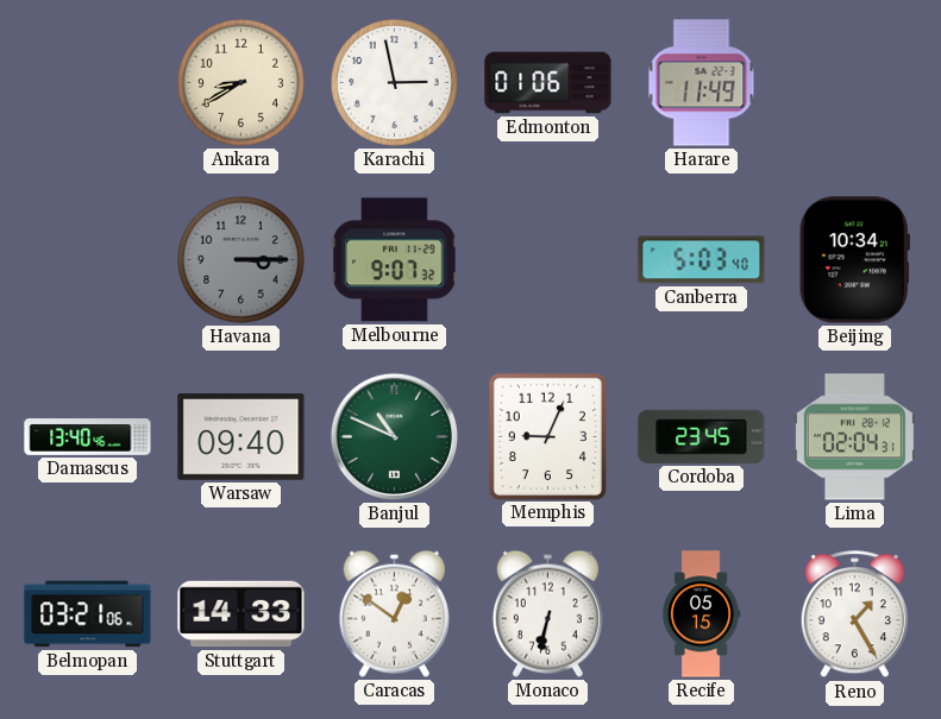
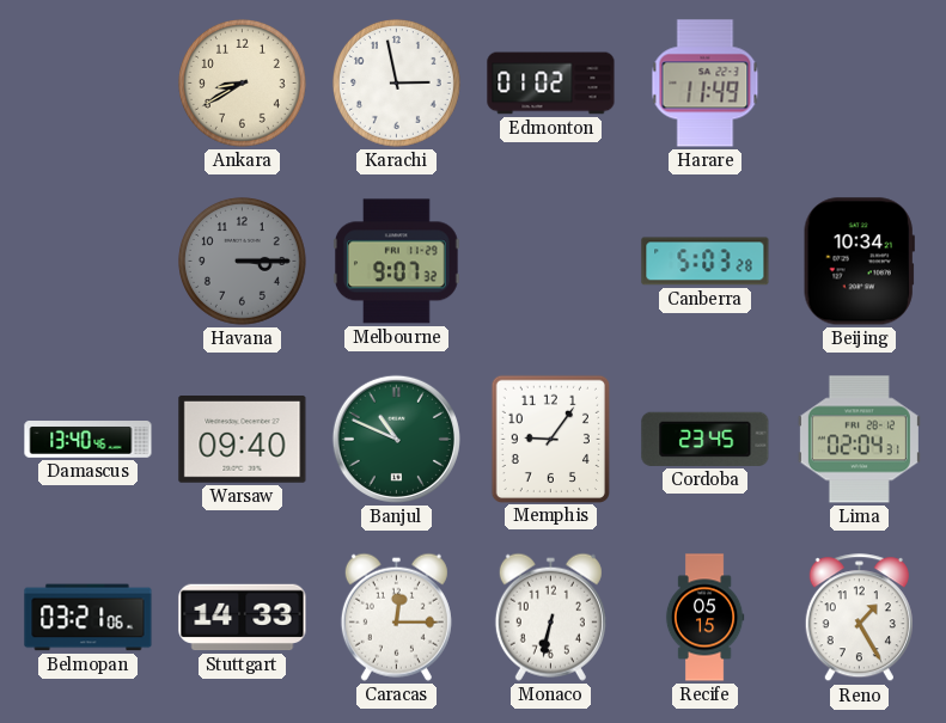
Edmonton: 01:06 -> 01:02 (551, 84)
Canberra: 5:03:40 -> 5:03:28 (706, 262)
Memphis: 9:04 -> 9:06 (550, 439)
Caracas: 12:51 -> 12:15 (396, 617)
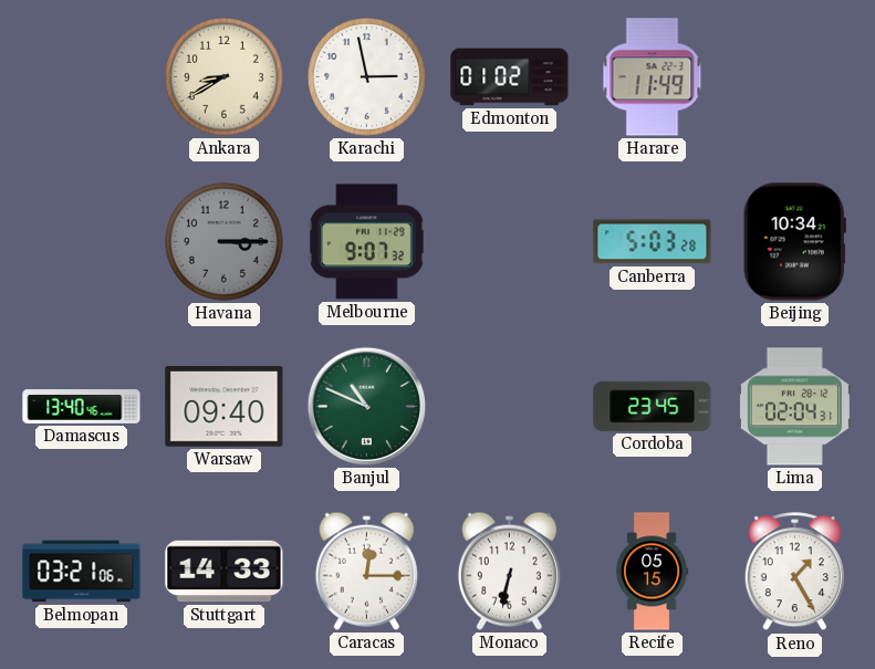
Memphis: 9:06 -> none (550, 439)
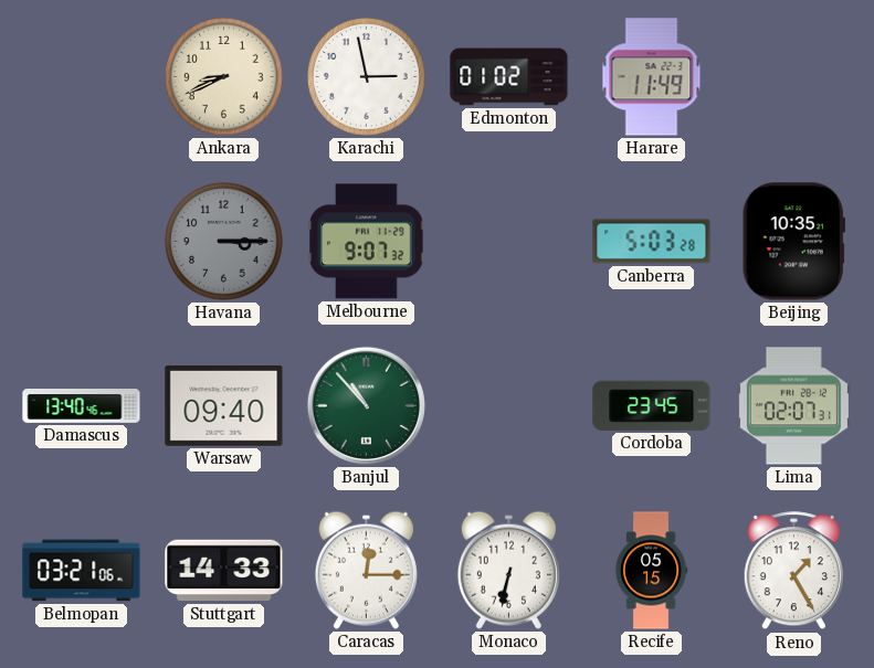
Ankara: 8:40 -> 8:41 (224, 77)
Beijing: 10:34 -> 10:35 (793, 242)
Banjul: 10:49 -> 10:53 (366, 405)
Lima: 02:04 -> 02:07 (793, 406)
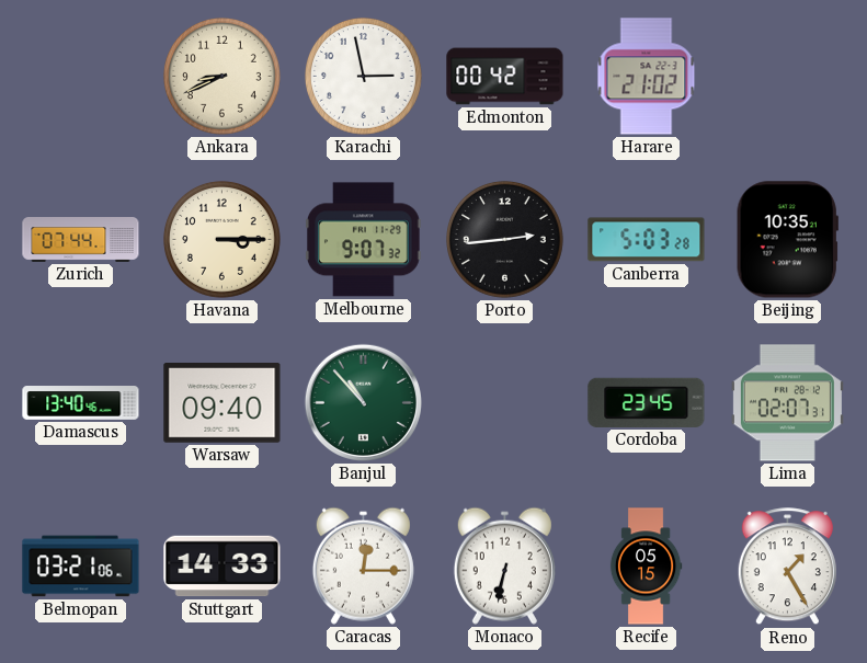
Edmonton: 01:02 -> 00:42 (505, 77)
Harare: 11:49 -> 21:02 (647, 77)
Zurich: none -> 07:44 (81, 240)
Havana dial: grey -> cream (223, 240)
Porto: none -> 2:44 (505, 240)
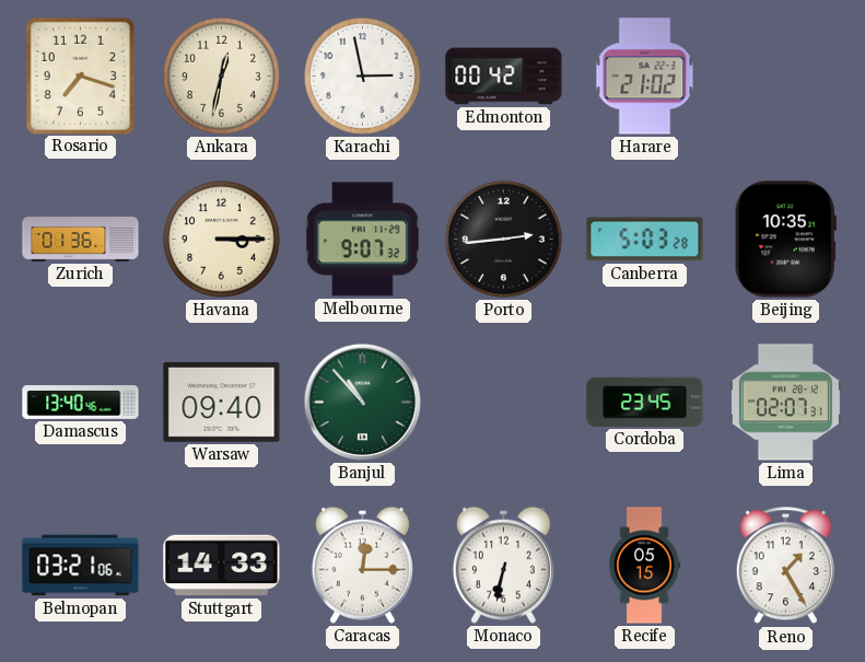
Rosario: none -> 7:18 (80, 76)
Ankara: 8:41 -> 12:32 (222, 77)
Zurich: 07:44 -> 01:36 (81, 240)
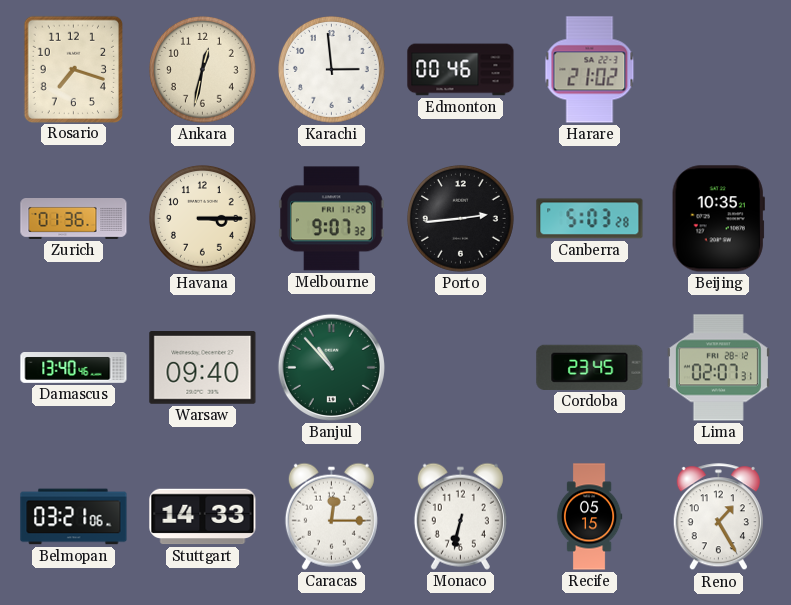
Karachi: 2:58 -> 2:59 (332, 70)
Edmonton: 00:42 -> 00:46 (461, 70)
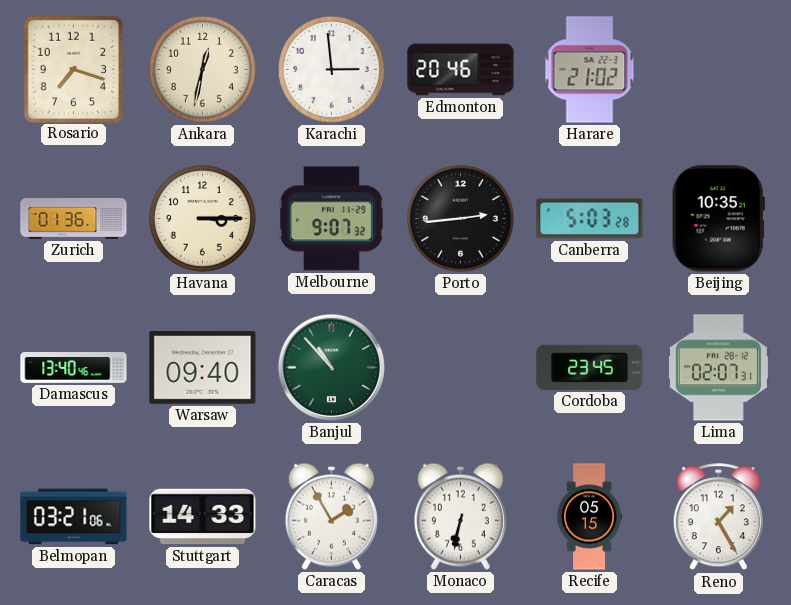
Edmonton: 00:46 -> 20:46 (461, 70)
Caracas: 12:15 -> 1:55 (331, 516)
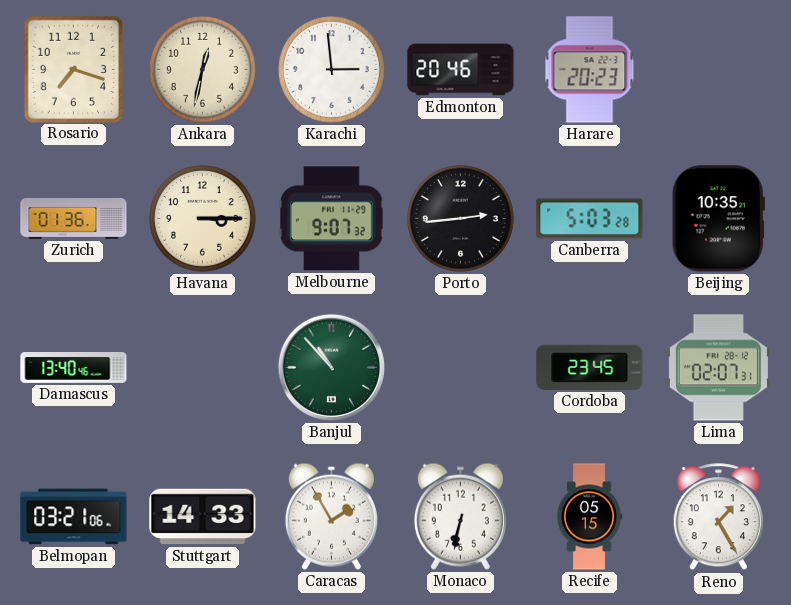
Harare: 21:02 -> 20:23 (590, 70)
Warsaw: 09:40 -> none (203, 368)
